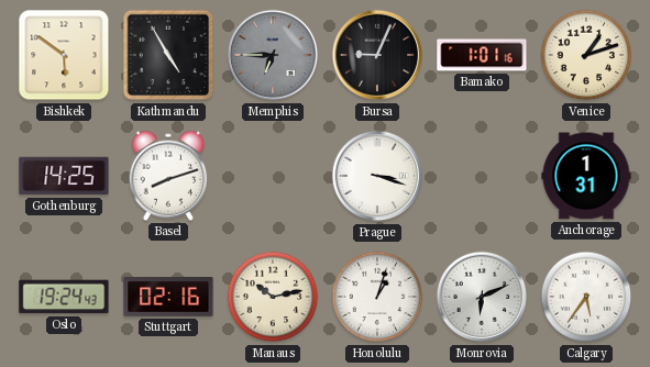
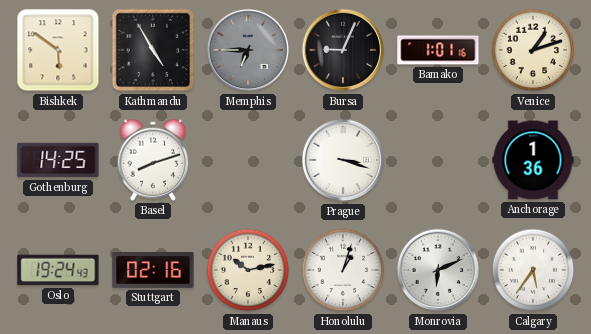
Anchorage: 1:31 -> 1:36 (533, 160)
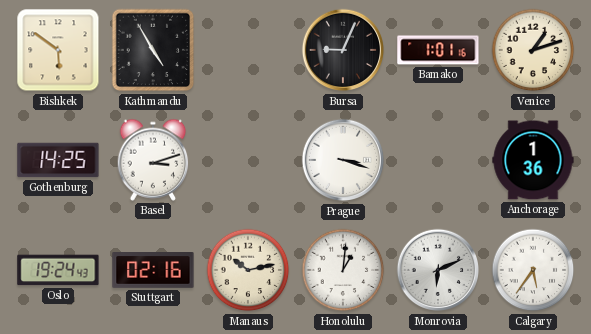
Memphis: 6:45 -> none (248, 50)
Basel: 8:12 -> 3:12 (153, 160)
Honolulu: 1:03 -> 1:01 (343, 270)
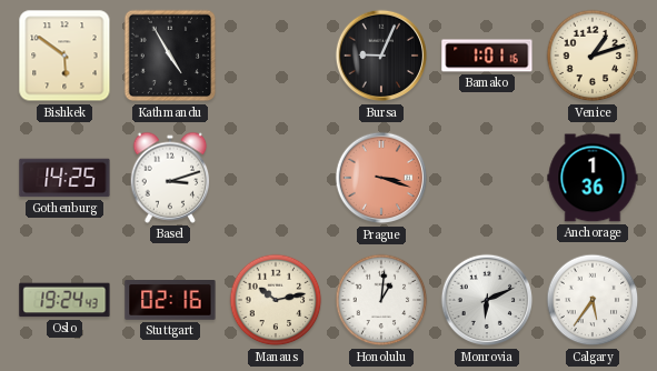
Prague dial: white -> salmon (381, 178)
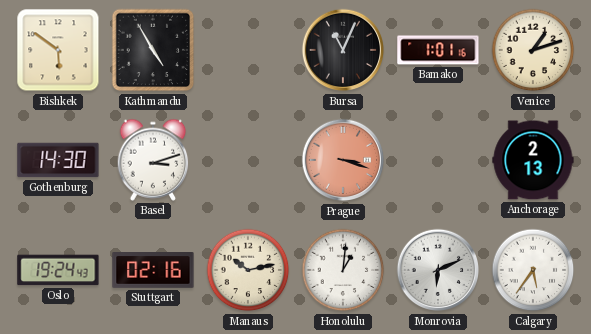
Bursa: 9:04 -> 11:04 (343, 50)
Gothenburg: 14:25 -> 14:30 (58, 160)
Anchorage: 1:36 -> 2:13 (533, 160)
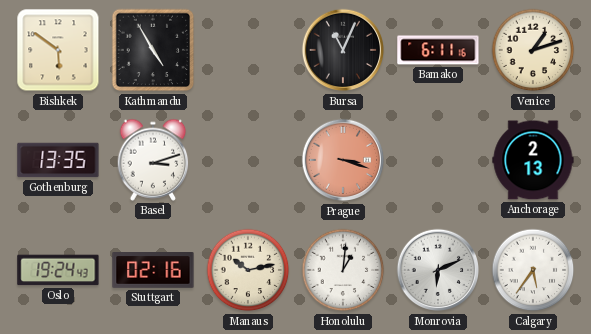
Bamako: 1:01 -> 6:11 (438, 50)
Gothenburg: 14:30 -> 13:35 (58, 160)
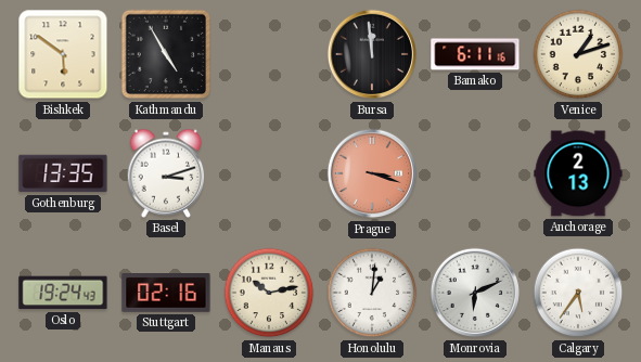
Bursa: 11:04 -> 11:59 (372, 54)
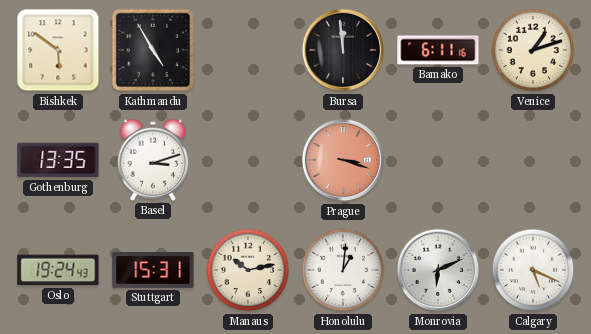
Anchorage: 2:13 -> none (578, 173)
Stuttgart: 02:16 -> 15:31 (153, 271)
Calgary: 5:36 -> 5:19 (533, 270)
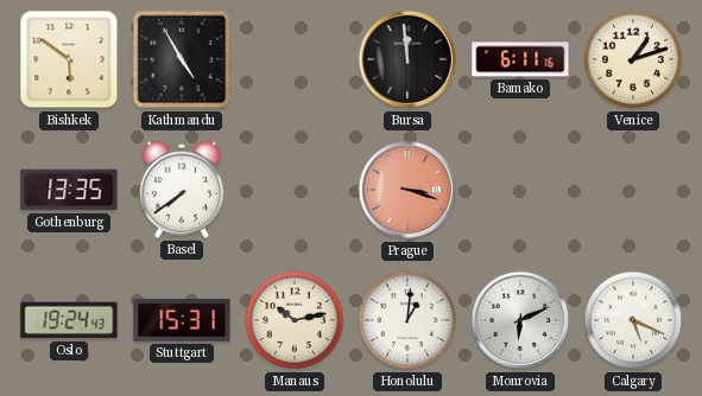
Basel: 3:12 -> 7:39 (182, 190)
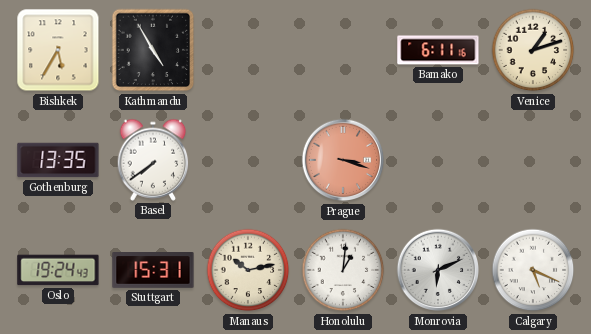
Bishkek: 5:51 -> 5:35 (58, 50)
Bursa: 11:59 -> none (407, 59)
